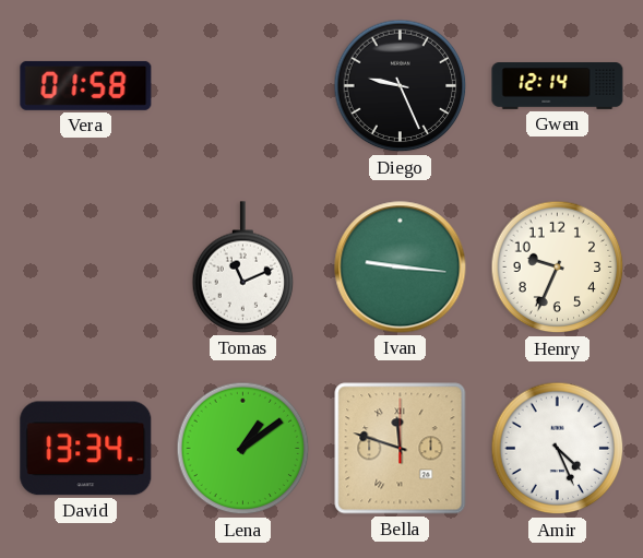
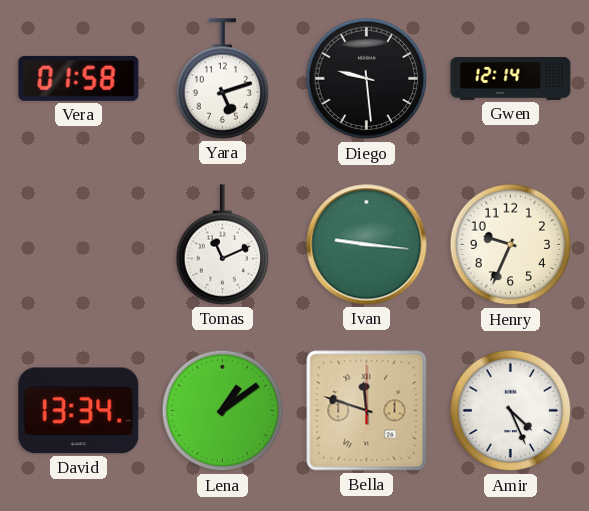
Yara: none -> 5:12 (223, 79)
Diego: 9:26 -> 9:29 (367, 79)
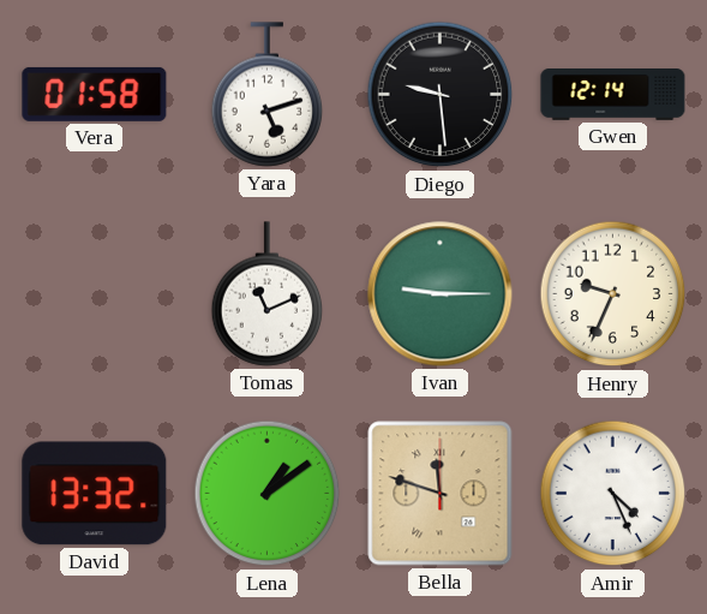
Ivan: 9:16 -> 9:15 (441, 294)
David: 13:34 -> 13:32 (95, 494)
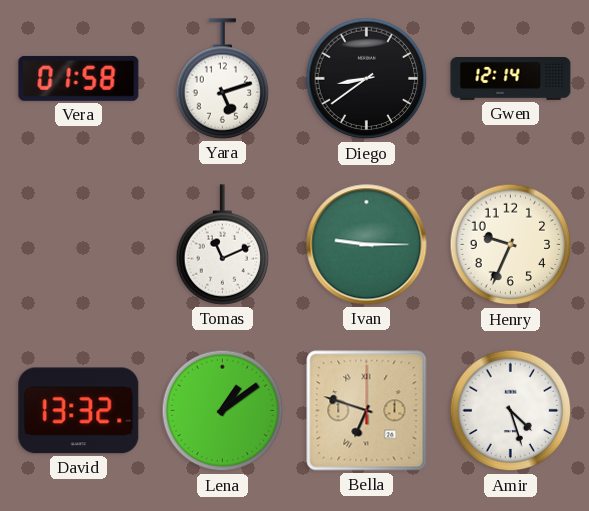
Diego: 9:29 -> 8:39 (367, 79)
Bella: 11:48 -> 6:48 (367, 411)
Amir: 4:26 -> 4:27 (511, 411)
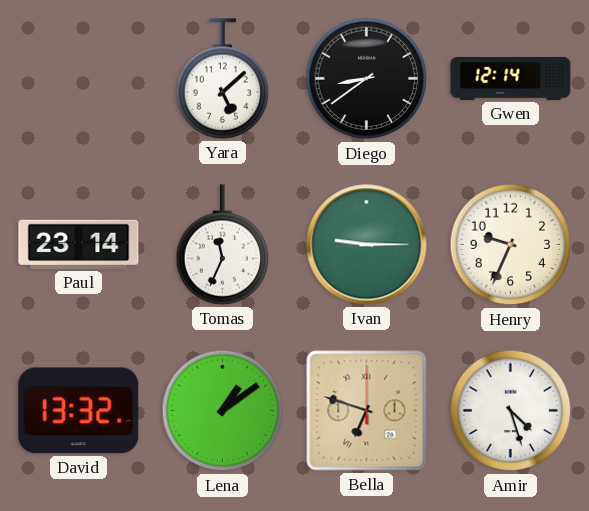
Vera: 01:58 -> none (79, 78)
Yara: 5:12 -> 5:08 (223, 79)
Paul: none -> 23:14 (79, 244)
Tomas: 11:11 -> 11:34 (223, 245)
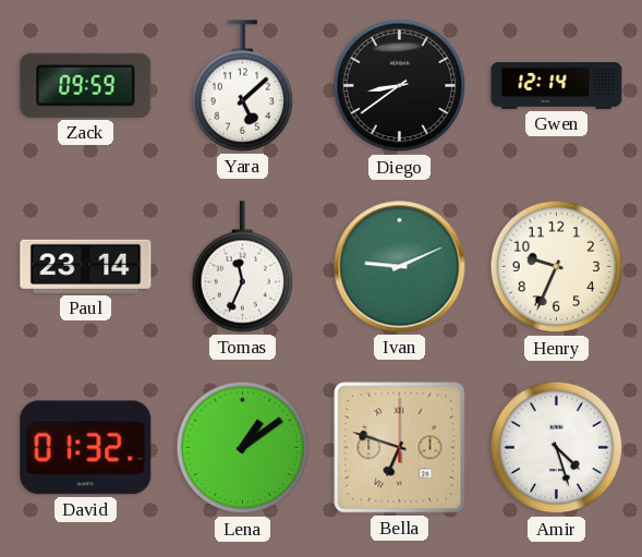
Zack: none -> 09:59 (86, 85)
Ivan: 9:15 -> 9:11 (400, 267)
David: 13:32 -> 01:32 (86, 448)
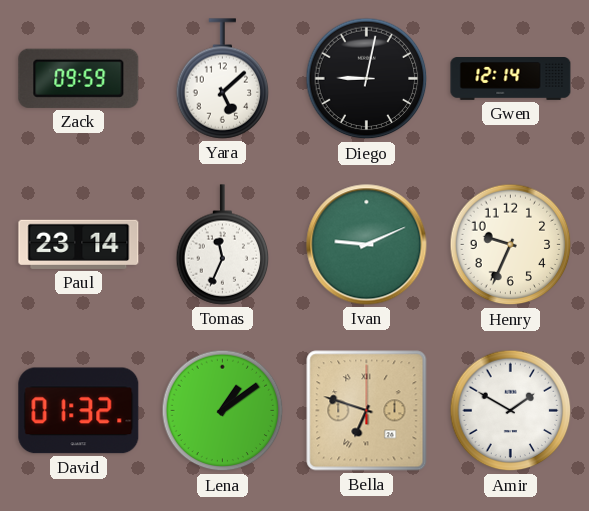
Diego: 8:39 -> 9:02 (367, 79)
Amir: 4:27 -> 1:50 (511, 411)
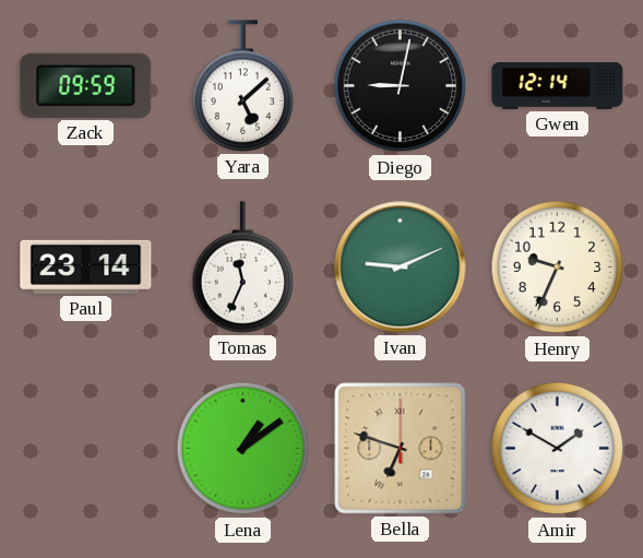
David: 01:32 -> none (79, 411)
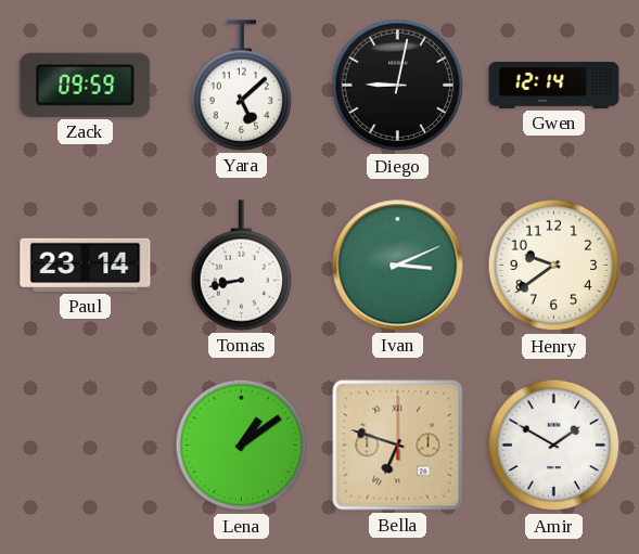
Tomas: 11:34 -> 8:43 (242, 266)
Ivan: 9:11 -> 3:11 (398, 266)
Henry: 9:34 -> 9:39 (554, 266)
